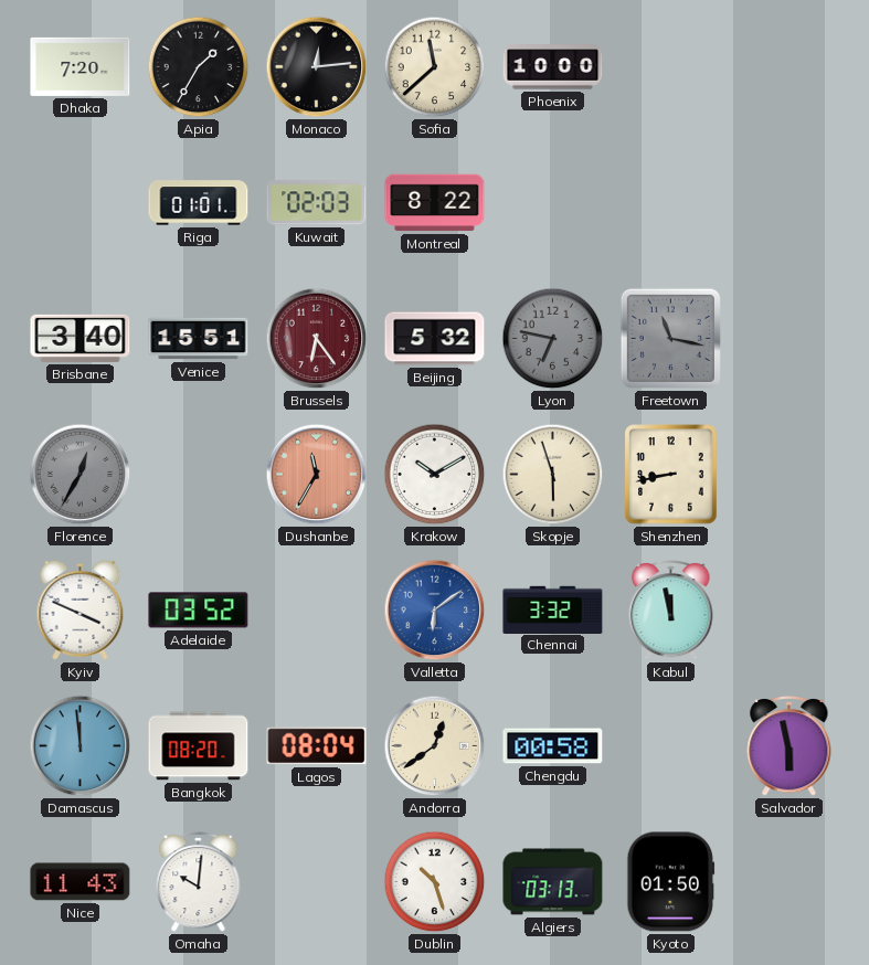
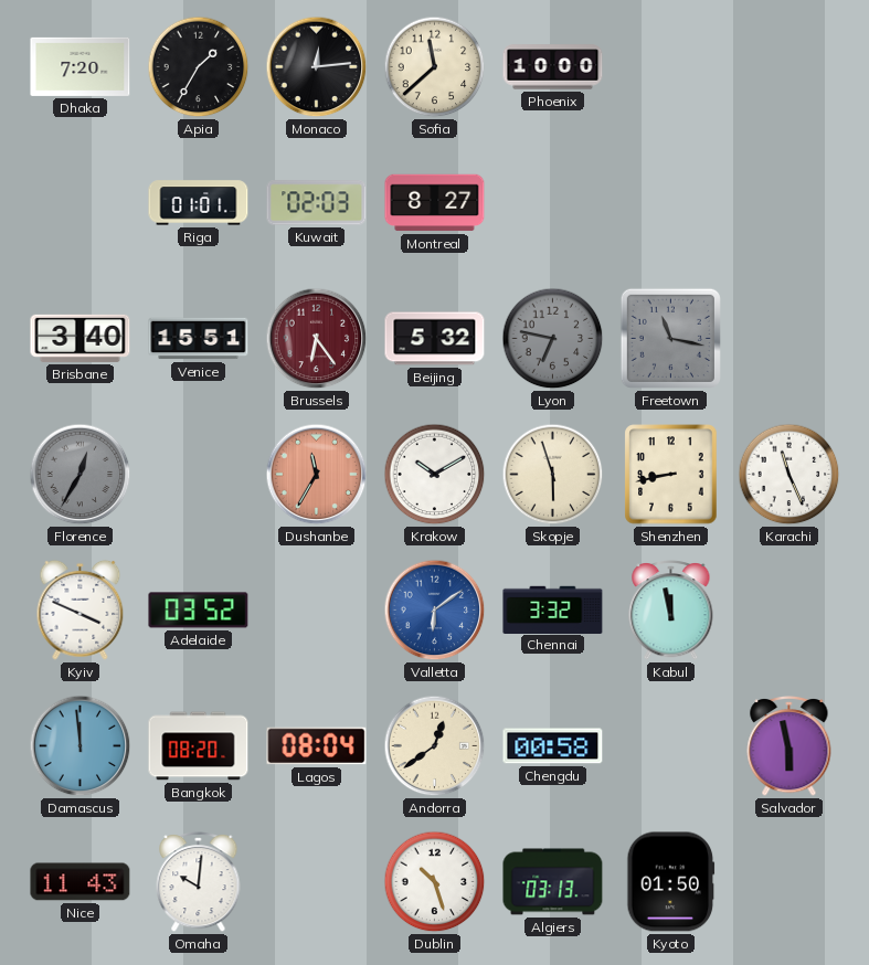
Montreal: 8:22 -> 8:27 (435, 203)
Karachi: none -> 11:26 (789, 475)
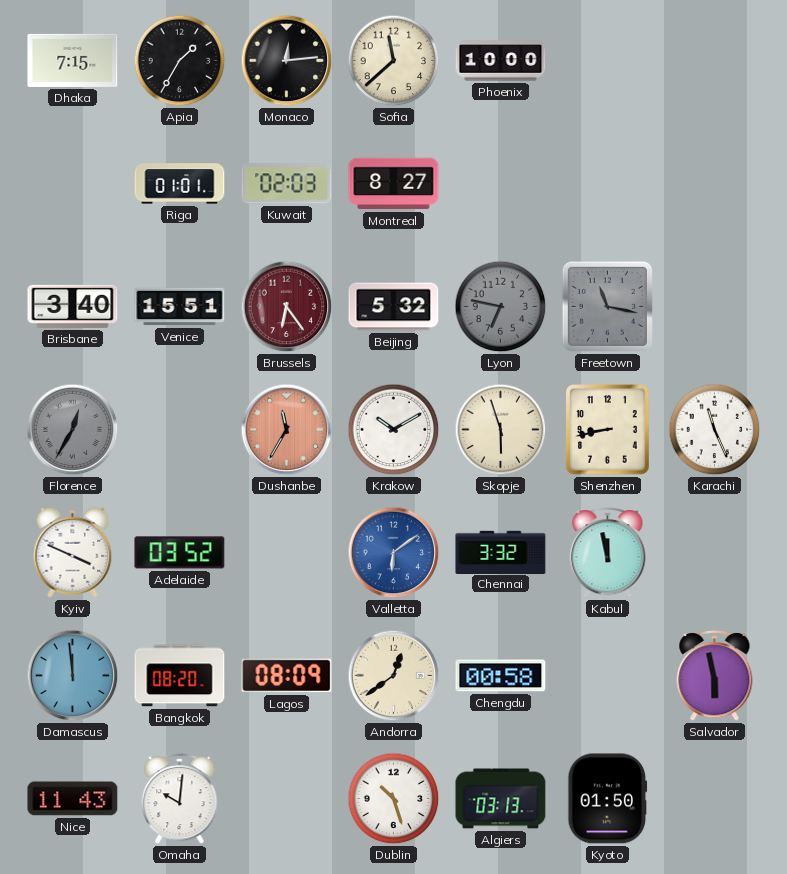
Dhaka: 7:20 -> 7:15 (73, 60)
Lagos: 08:04 -> 08:09 (287, 676)
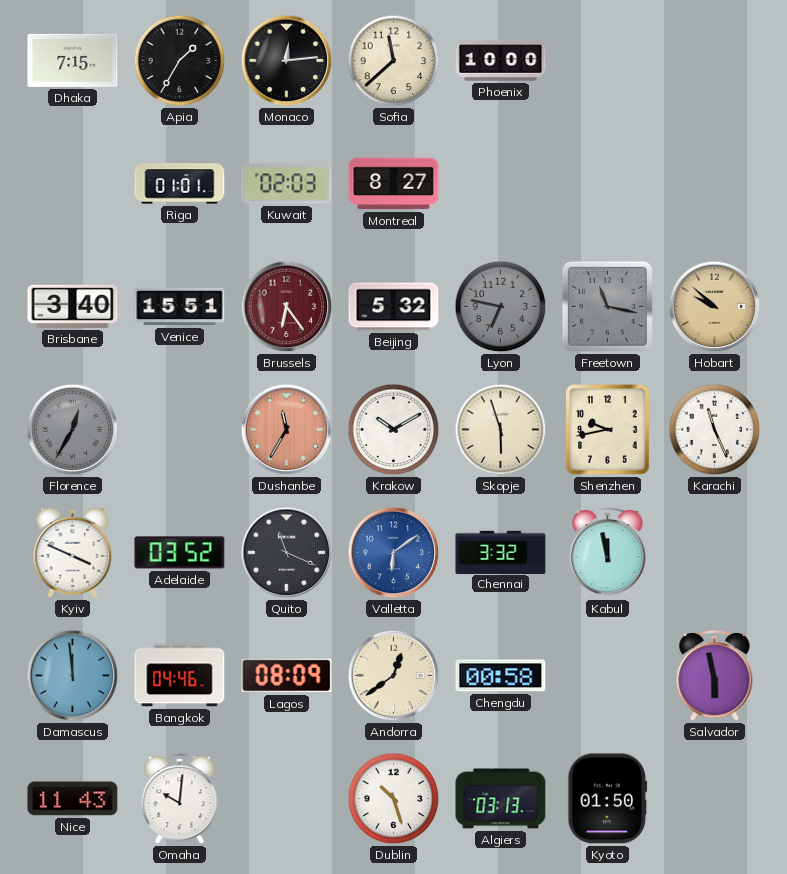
Hobart: none -> 9:52 (715, 307)
Shenzhen: 8:43 -> 9:43 (608, 430)
Quito: none -> 11:19 (287, 553)
Bangkok: 08:20 -> 04:46 (180, 676)
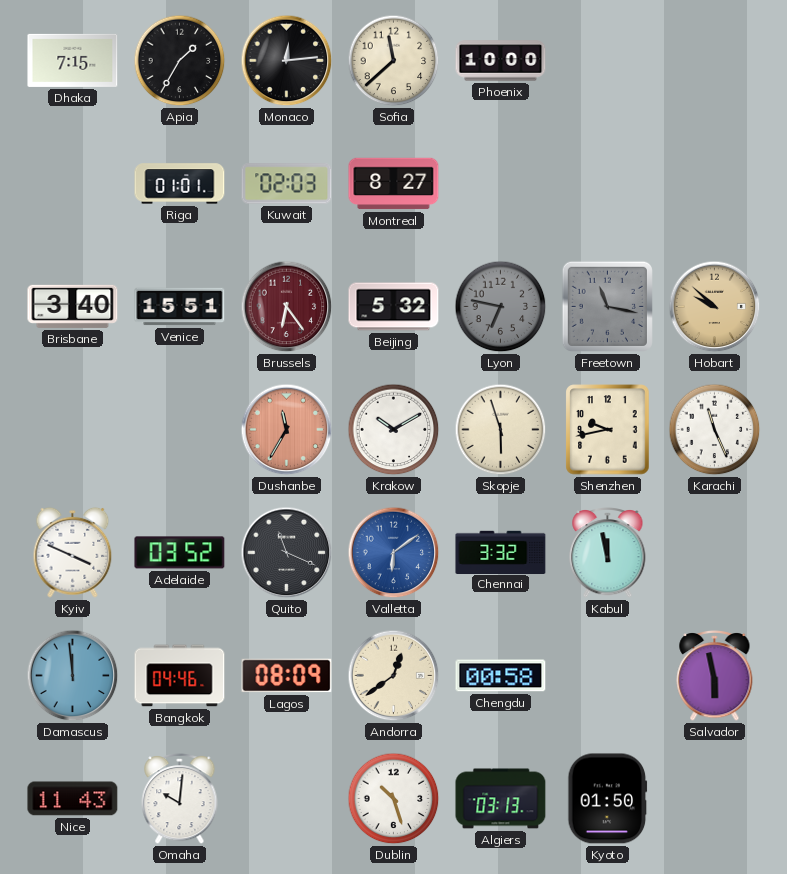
Florence: 12:35 -> none (73, 430)
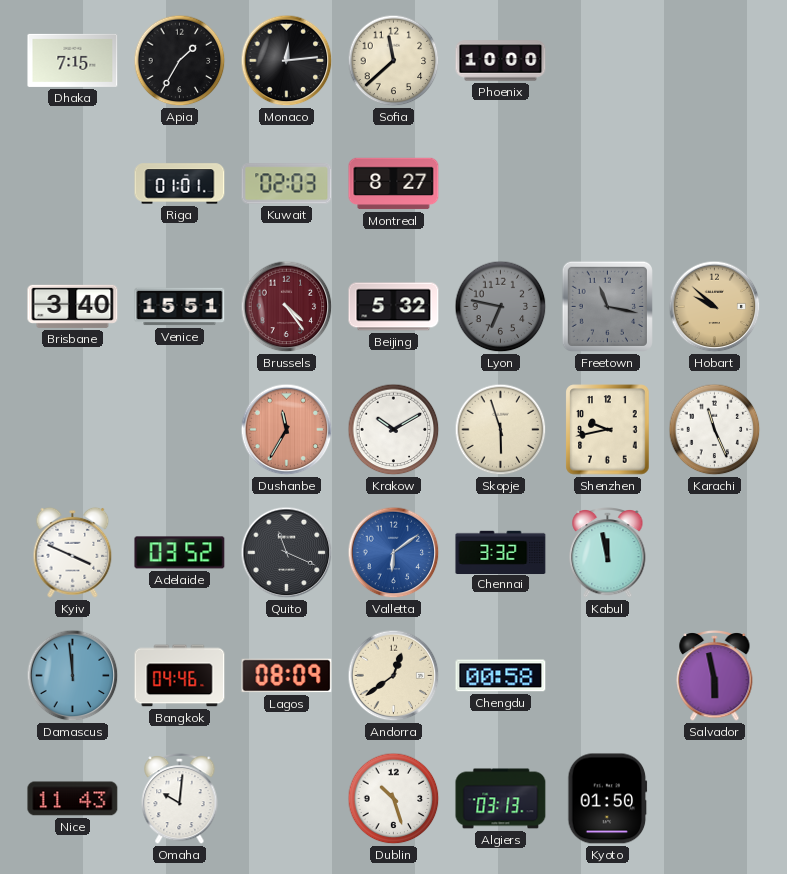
Brussels: 6:24 -> 4:24 (287, 307)
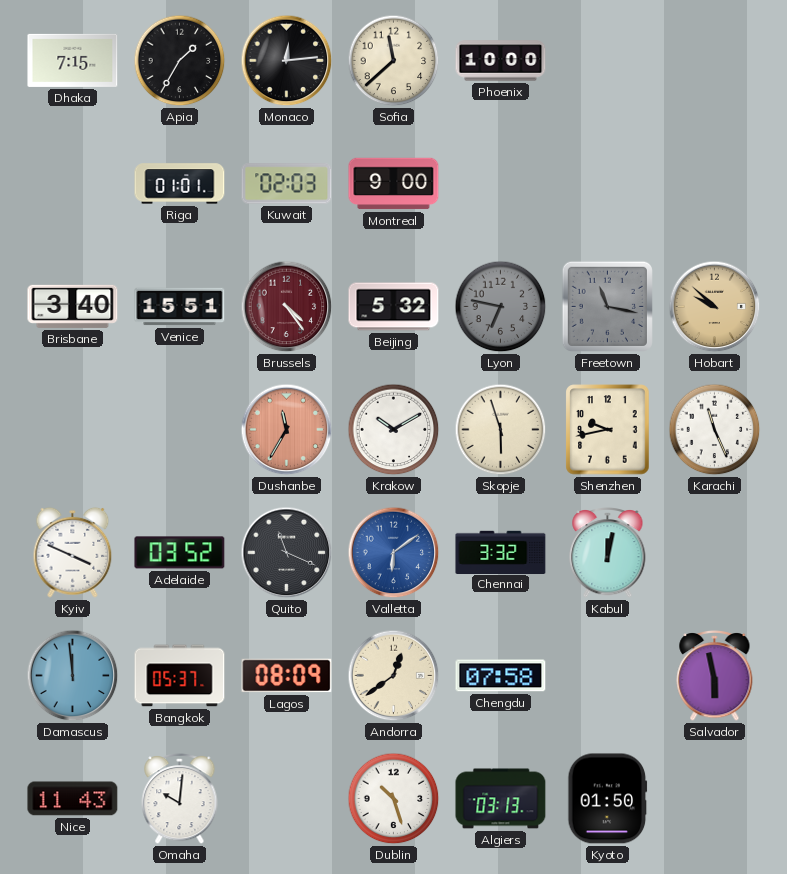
Montreal: 8:27 -> 9:00 (394, 184)
Kabul: 11:58 -> 12:02 (608, 552)
Bangkok: 04:46 -> 05:37 (180, 676)
Chengdu: 00:58 -> 07:58 (501, 676)
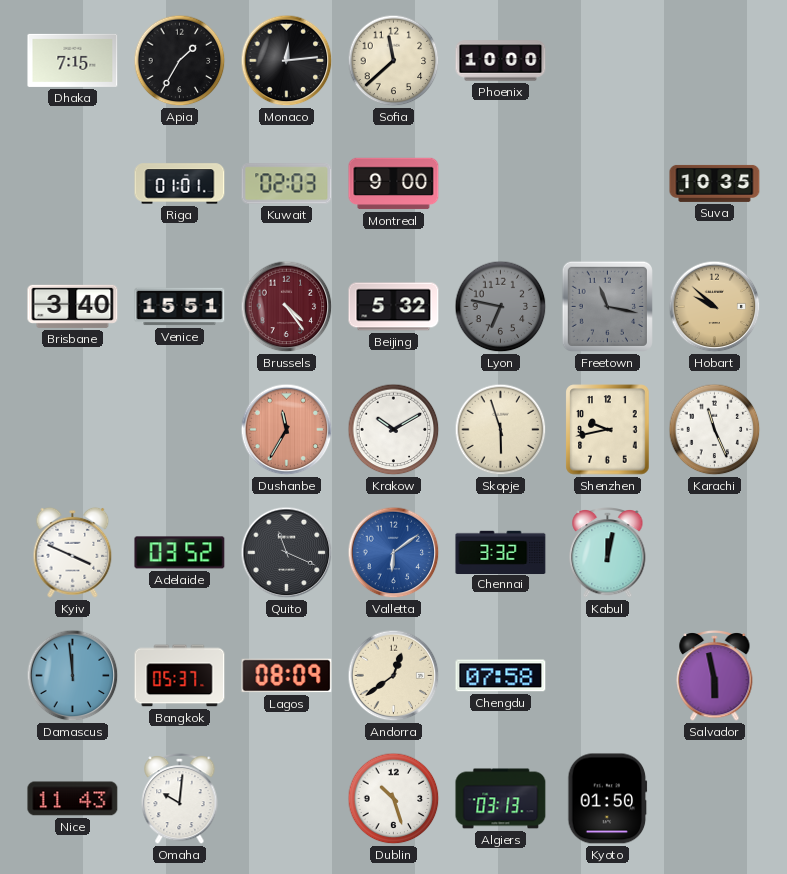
Suva: none -> 10:35 (715, 183)
